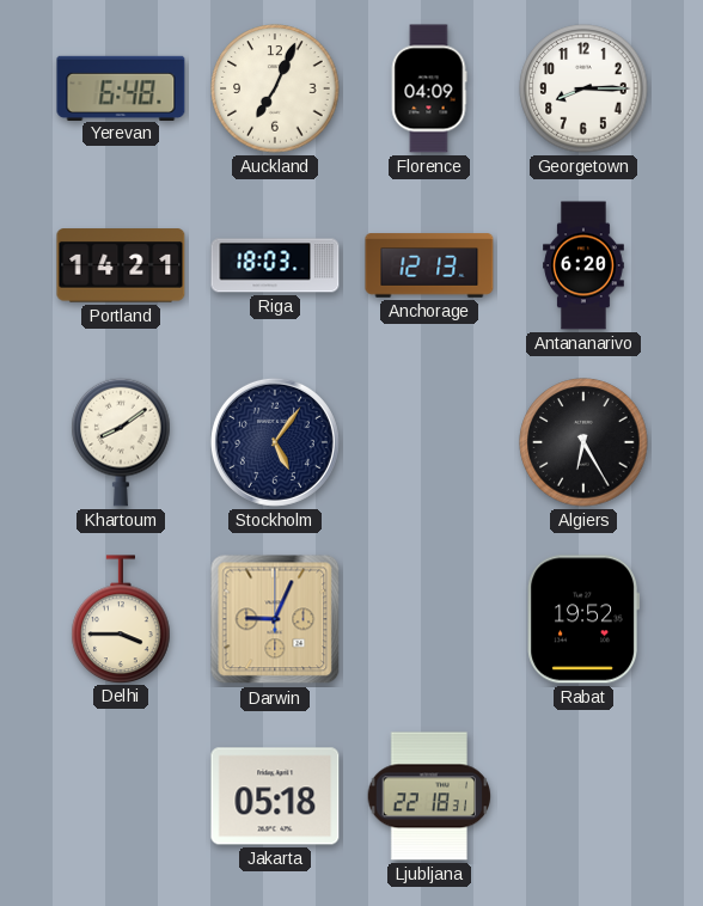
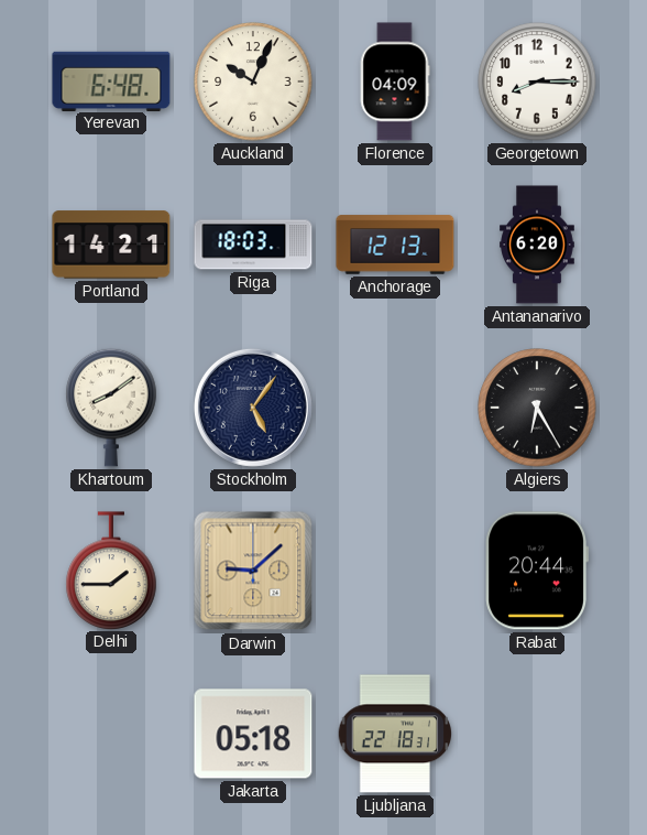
Auckland: 7:04 -> 10:04 (253, 82)
Delhi: 3:45 -> 1:45 (111, 571)
Darwin: 9:04 -> 9:08 (253, 571)
Rabat: 19:52 -> 20:44 (537, 571)
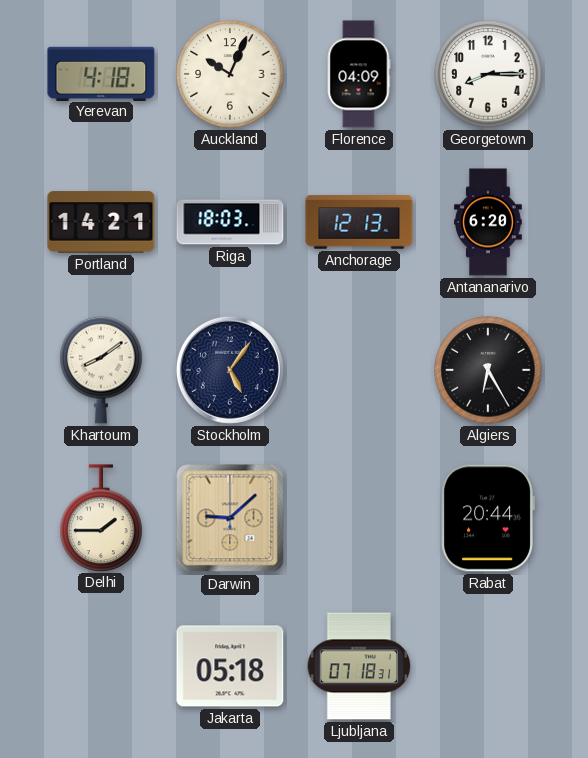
Yerevan: 6:48 -> 4:18 (101, 73)
Ljubljana: 22:18 -> 07:18 (359, 666)
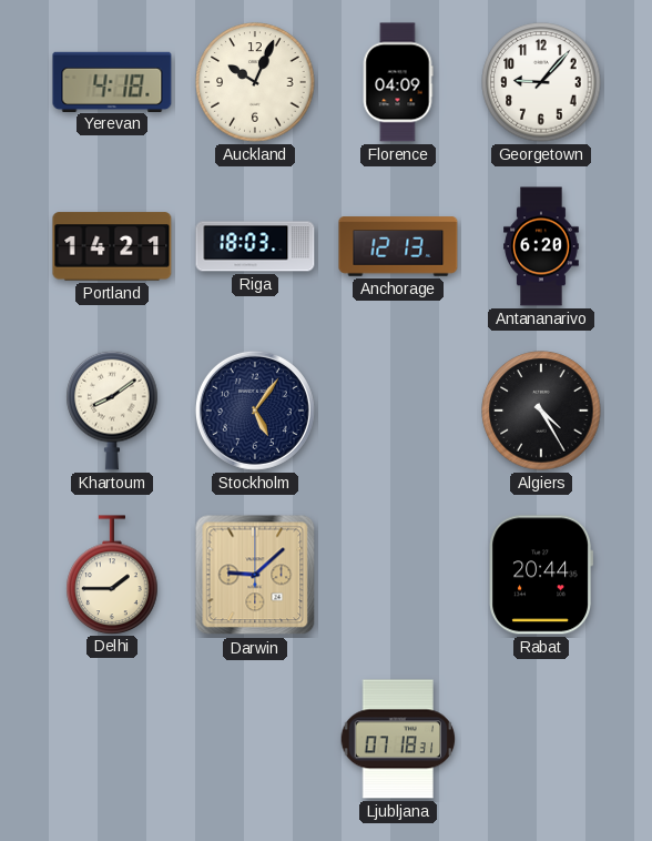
Georgetown: 8:15 -> 9:07 (541, 82)
Algiers: 6:25 -> 4:25 (541, 411)
Jakarta: 05:18 -> none (230, 666)
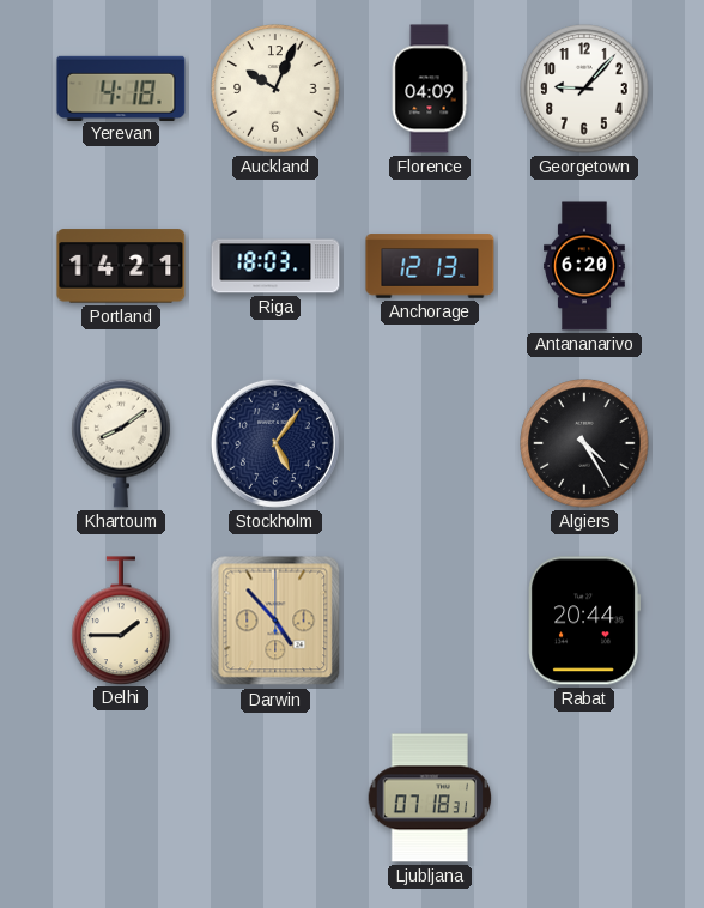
Darwin: 9:08 -> 4:53 (275, 621)
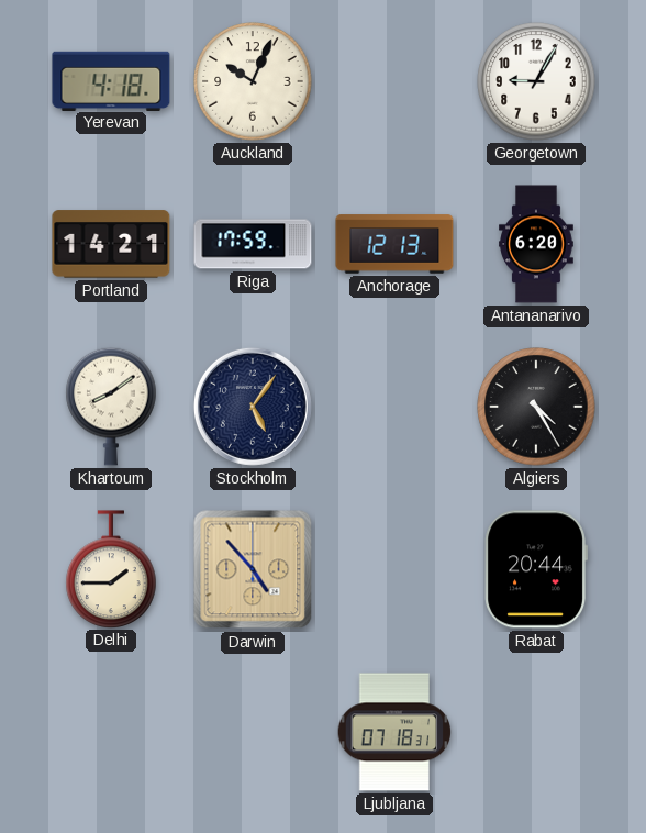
Florence: 04:09 -> none (430, 89)
Georgetown: 9:07 -> 9:05 (536, 81)
Riga: 18:03 -> 17:59 (253, 244)
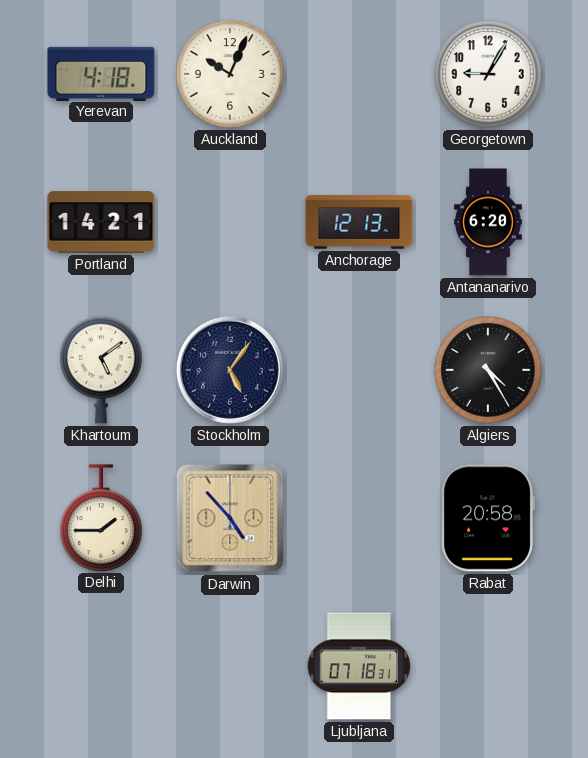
Riga: 17:59 -> none (253, 244)
Khartoum: 8:09 -> 5:09 (101, 370)
Rabat: 20:44 -> 20:58 (488, 518)
